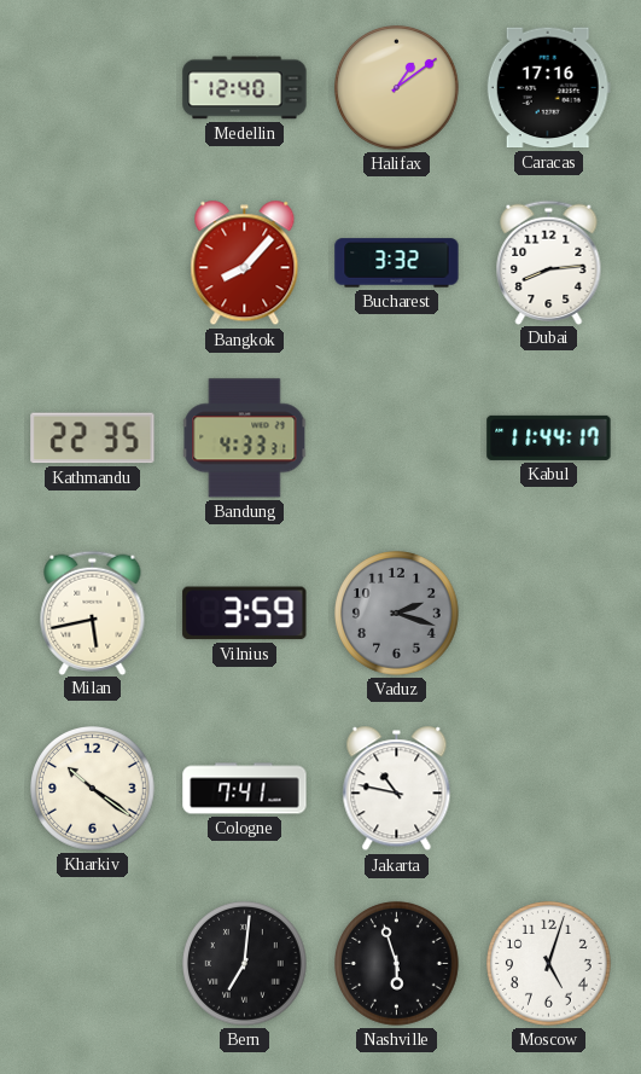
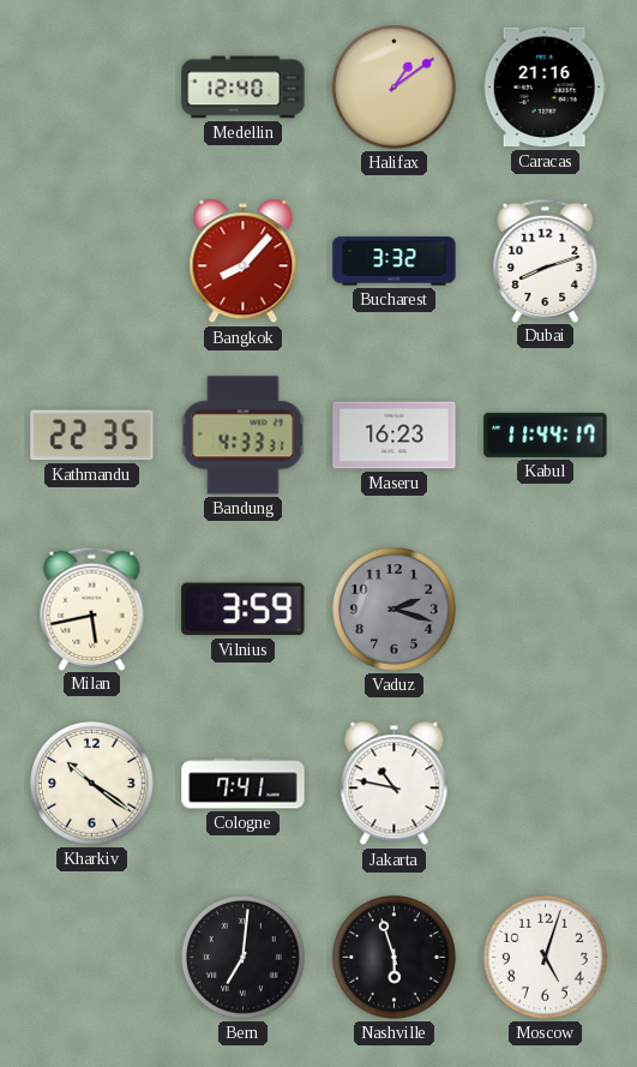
Caracas: 17:16 -> 21:16 (545, 88)
Dubai: 8:14 -> 8:12 (546, 260)
Maseru: none -> 16:23 (395, 436)
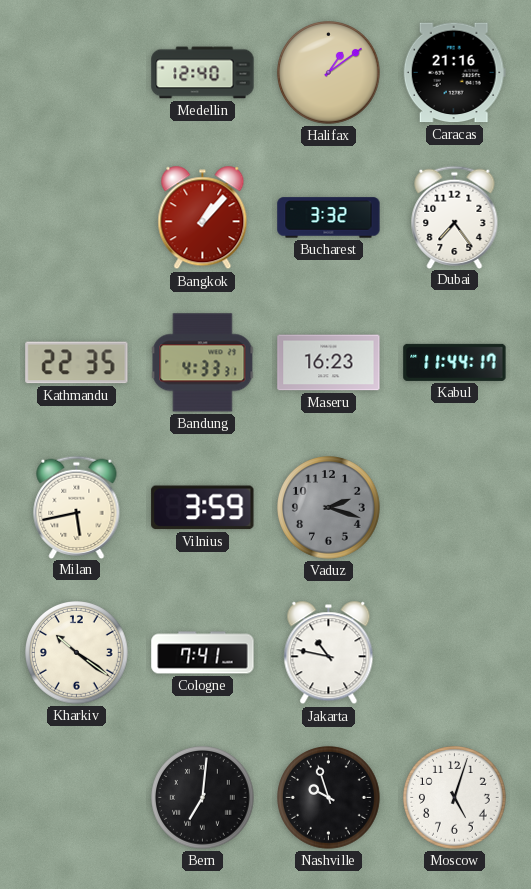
Bangkok: 8:07 -> 1:07 (203, 218)
Dubai: 8:12 -> 7:24 (455, 217)
Nashville: 5:57 -> 9:57 (329, 798)
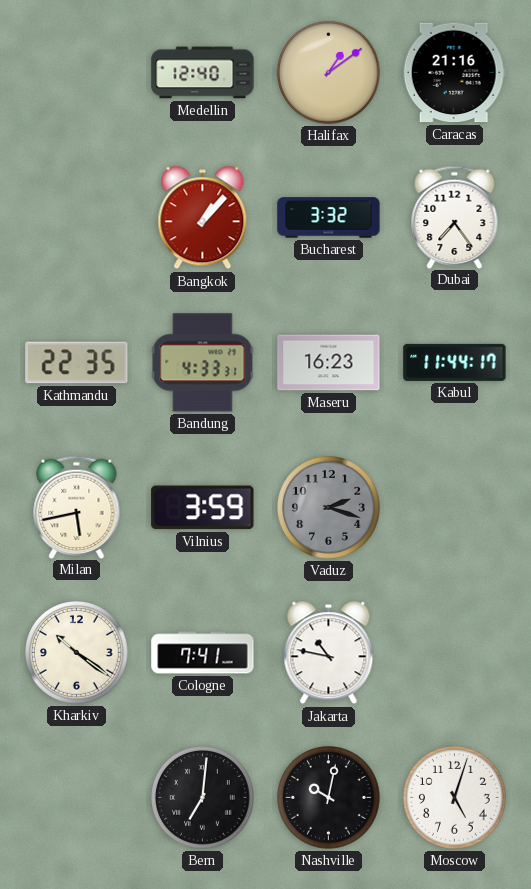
Nashville: 9:57 -> 10:02 (329, 798)
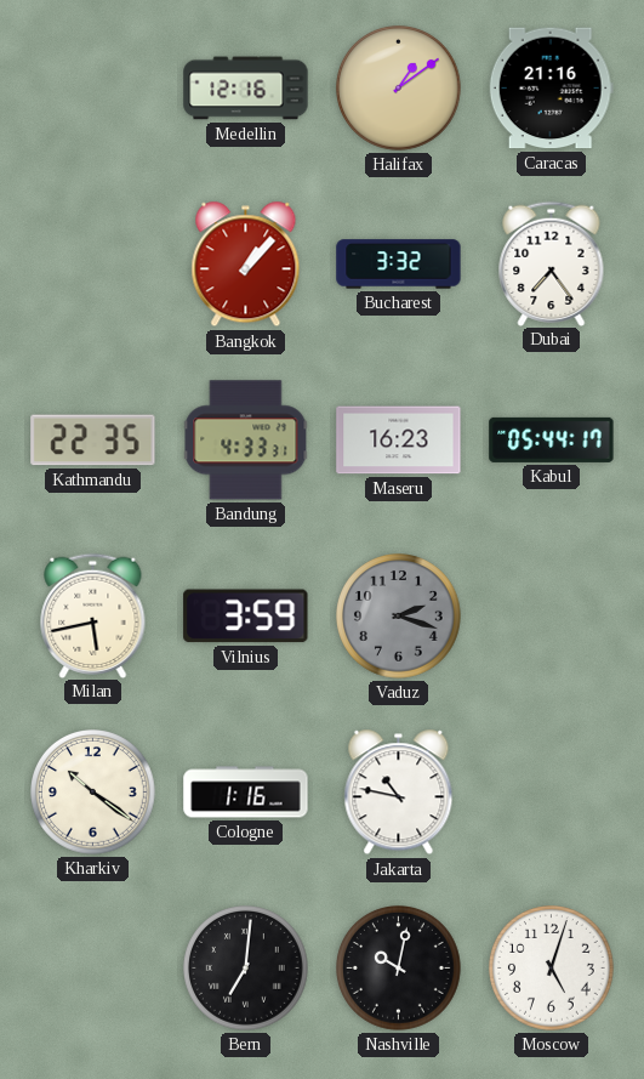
Medellin: 12:40 -> 12:16 (246, 89)
Kabul: 11:44 -> 05:44 (552, 439)
Cologne: 7:41 -> 1:16 (246, 793)
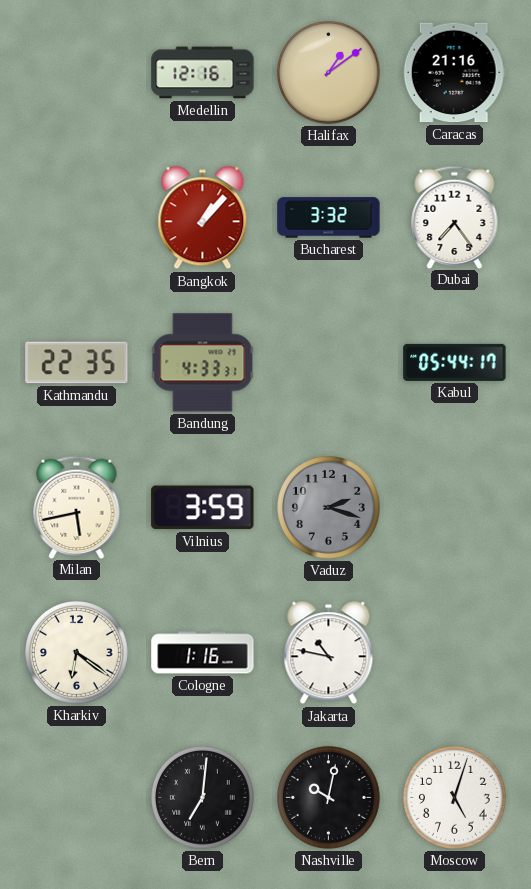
Maseru: 16:23 -> none (399, 441)
Kharkiv: 10:21 -> 6:21 (77, 653)
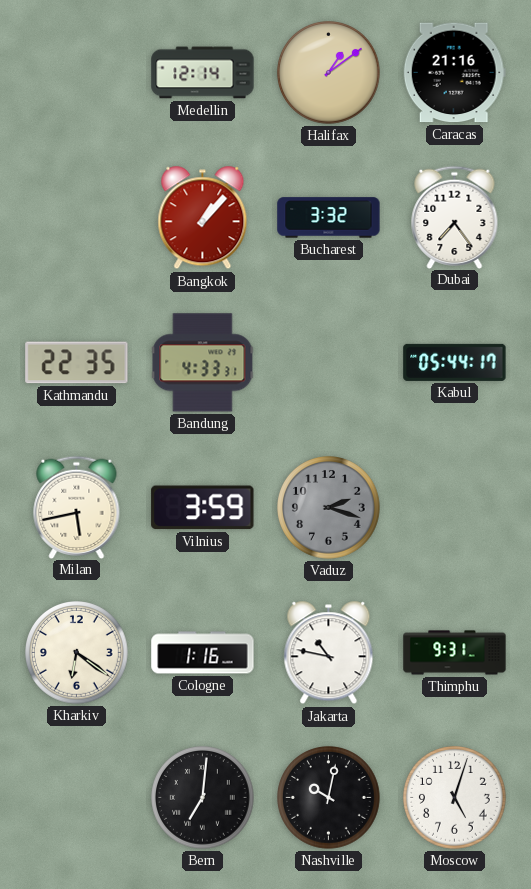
Medellin: 12:16 -> 12:14 (203, 73)
Thimphu: none -> 9:31 (455, 653)
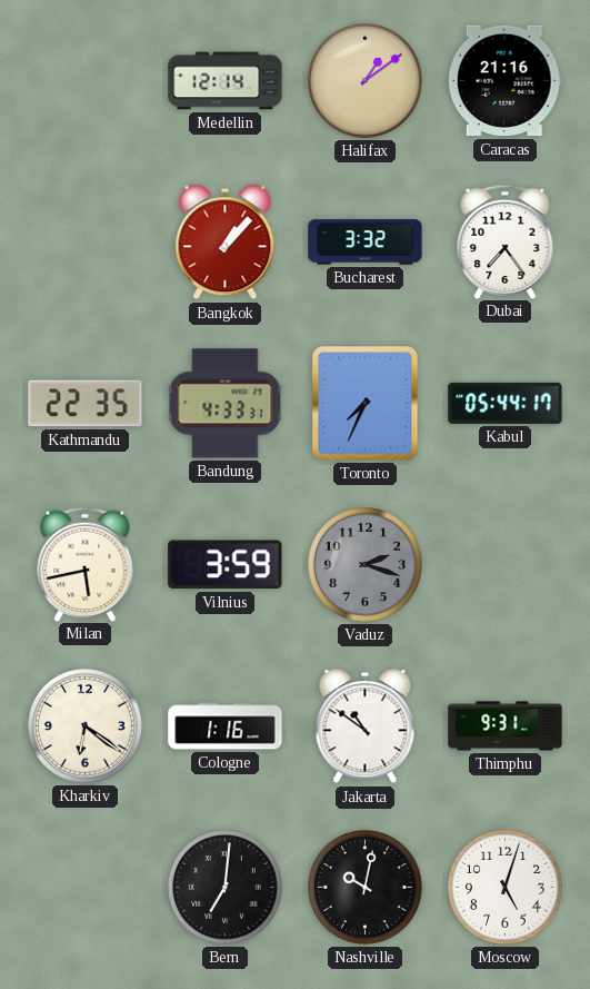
Toronto: none -> 7:34 (366, 404)
Jakarta: 10:47 -> 10:51 (366, 726)
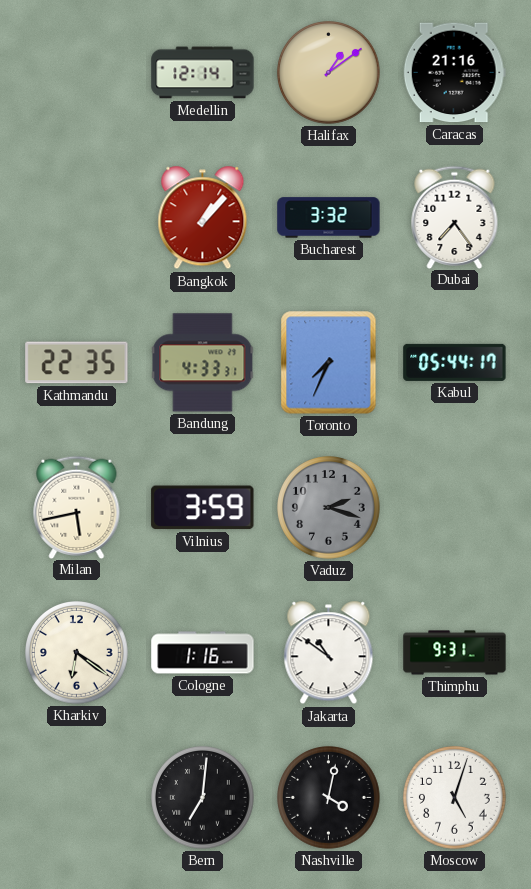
Nashville: 10:02 -> 4:02 (329, 798)
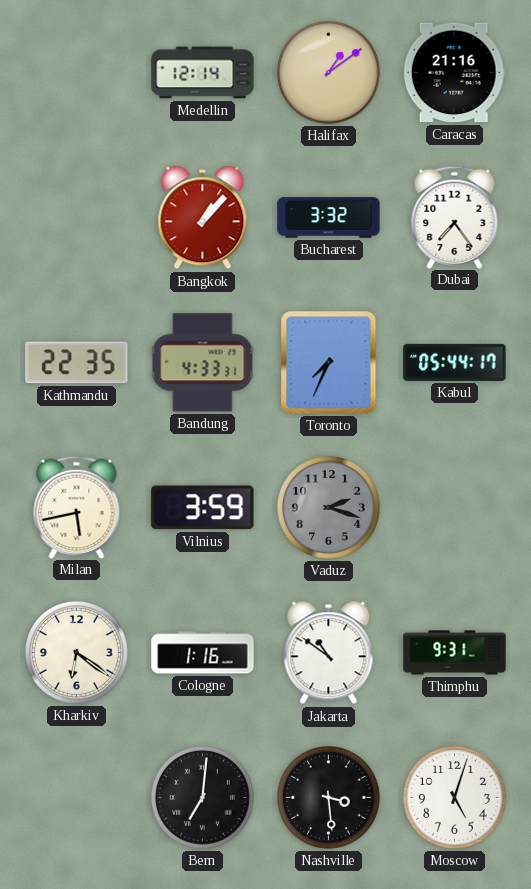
Nashville: 4:02 -> 3:29 (329, 798)
